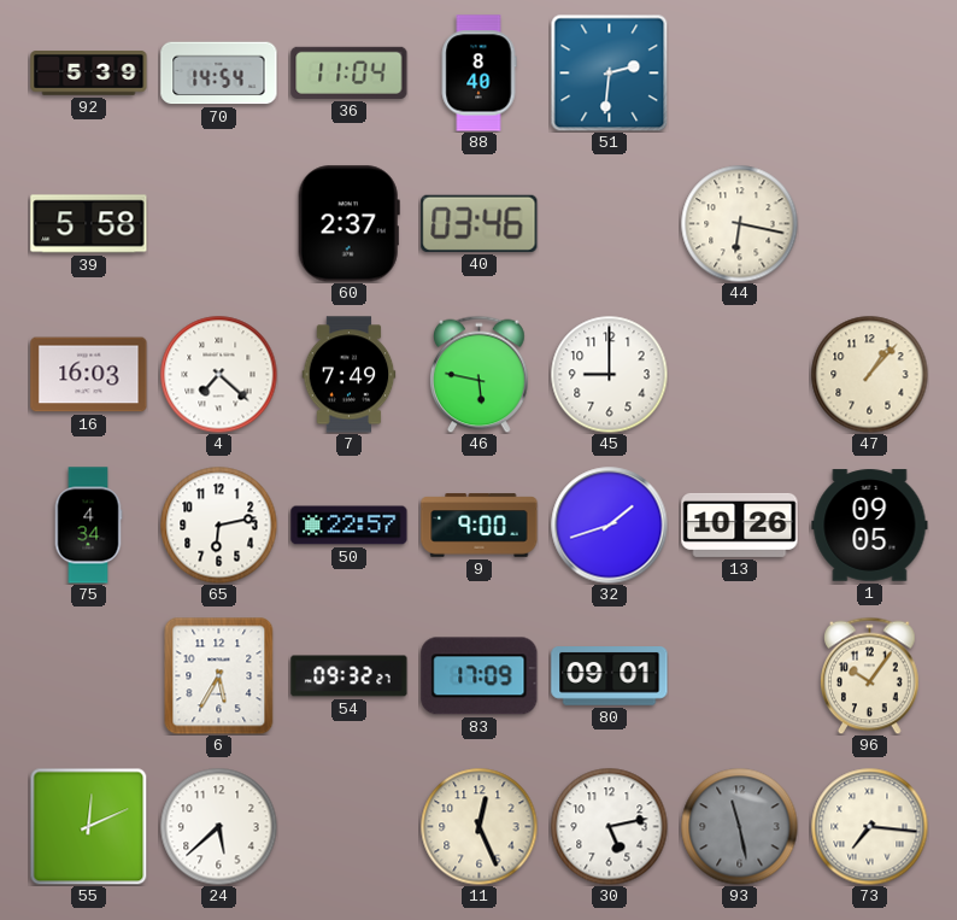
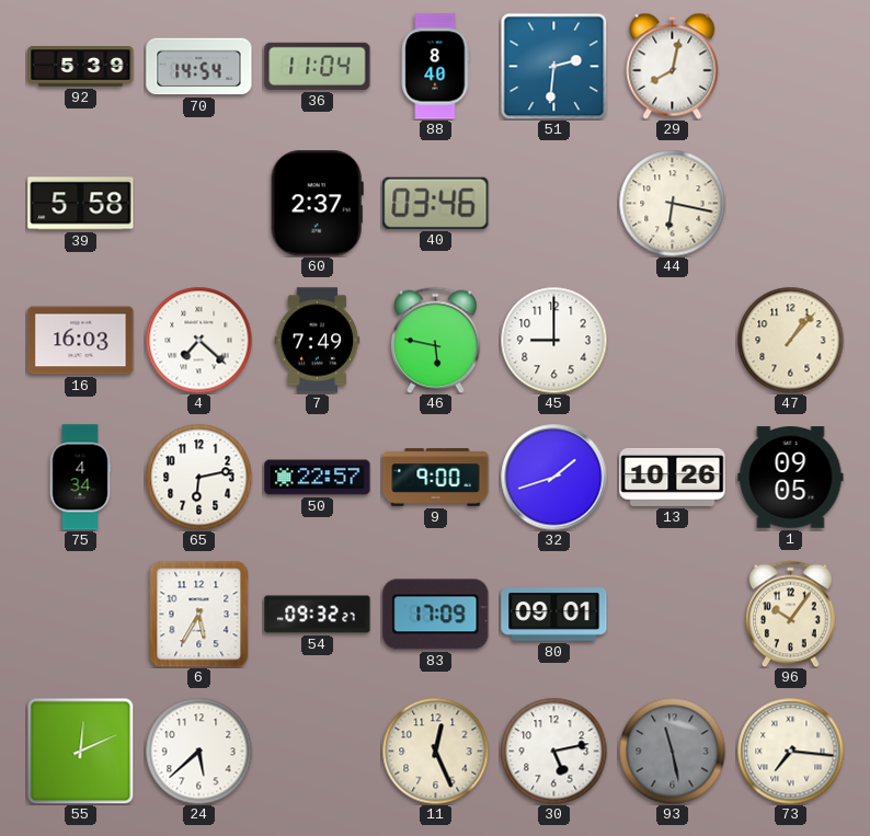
29: none -> 8:02 (673, 66)
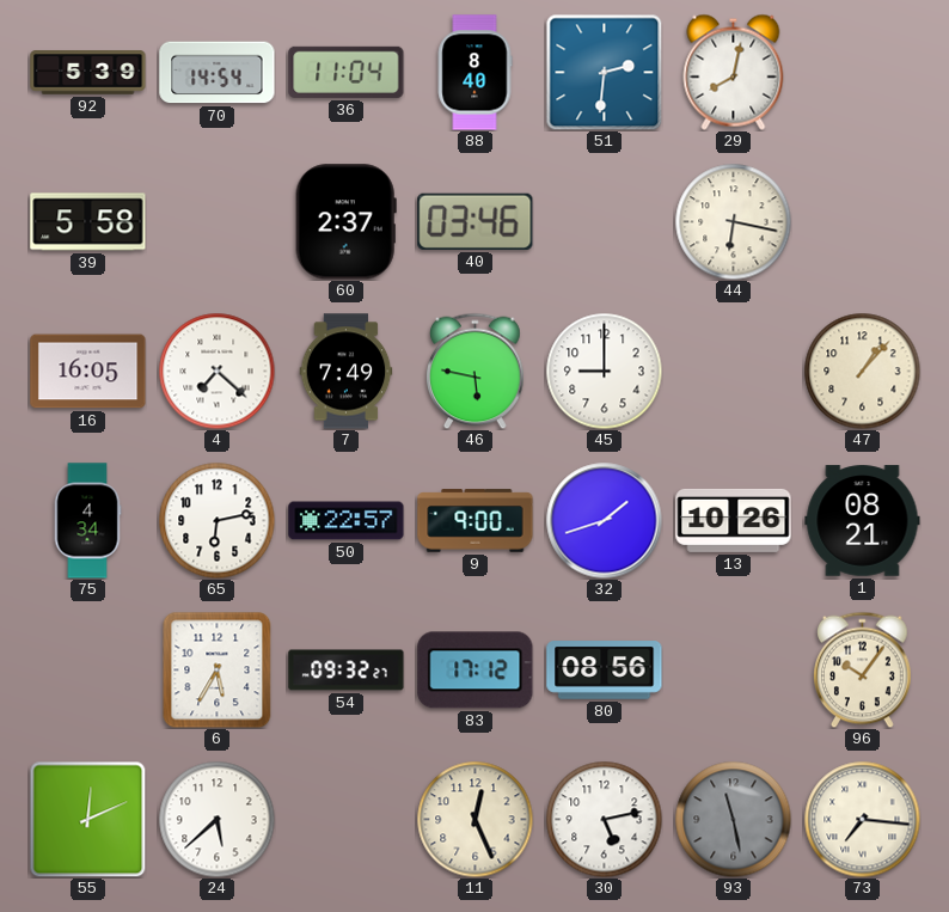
16: 16:03 -> 16:05 (88, 372)
1: 09:05 -> 08:21 (863, 521)
83: 17:09 -> 17:12 (476, 671)
80: 09:01 -> 08:56 (605, 671)
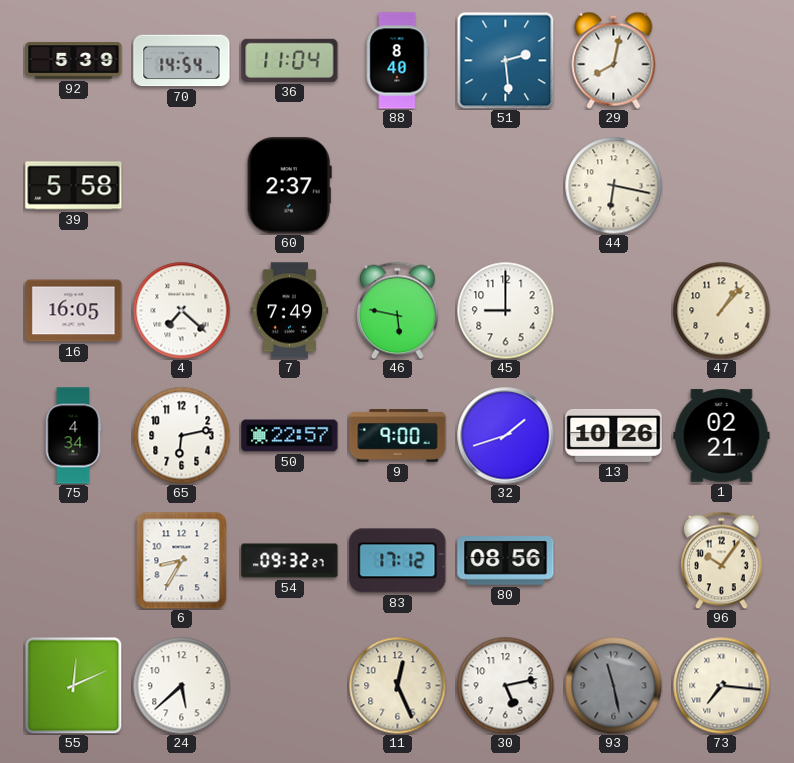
51: 2:31 -> 2:29 (505, 60)
40: 03:46 -> none (476, 221)
1: 08:21 -> 02:21 (722, 436)
6: 5:35 -> 8:35 (182, 560)
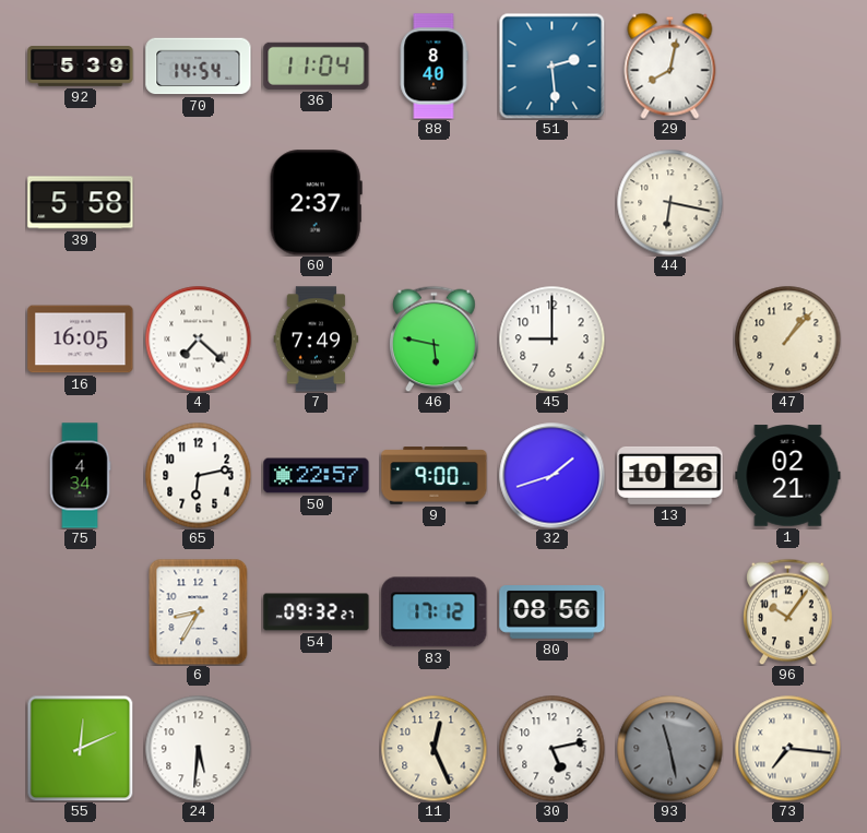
24: 5:38 -> 5:31 (198, 748)
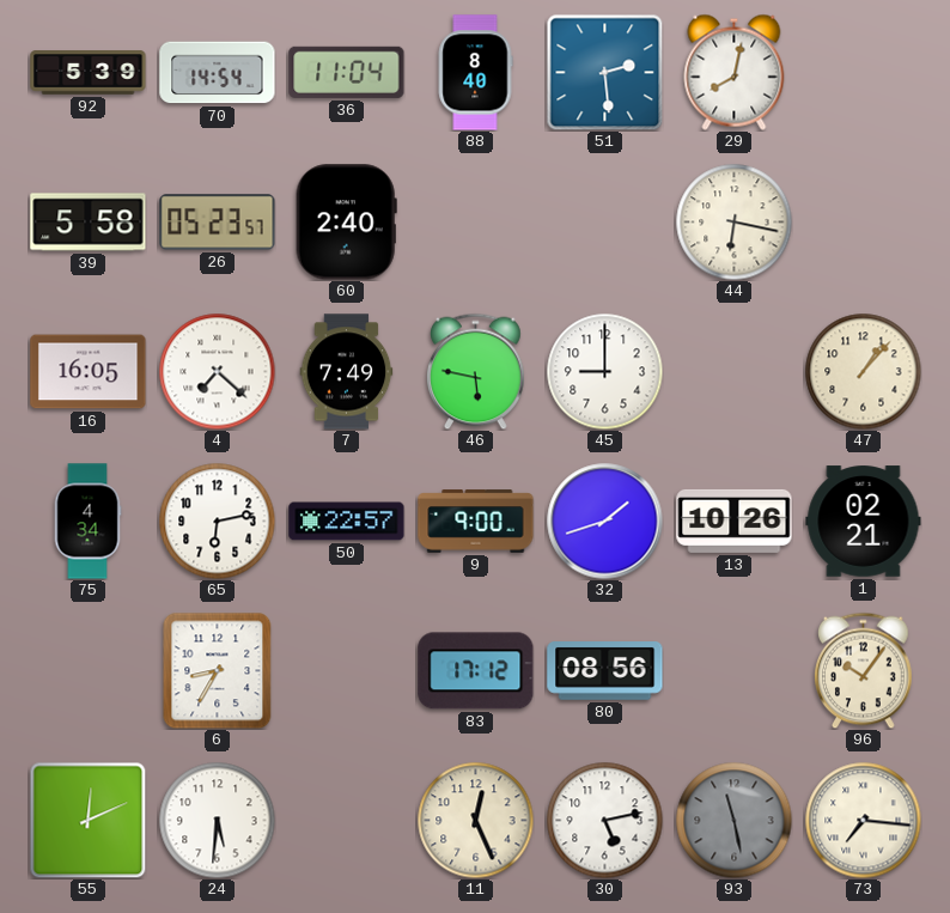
26: none -> 05:23 (218, 223)
60: 2:37 -> 2:40 (346, 223)
54: 09:32 -> none (317, 612)
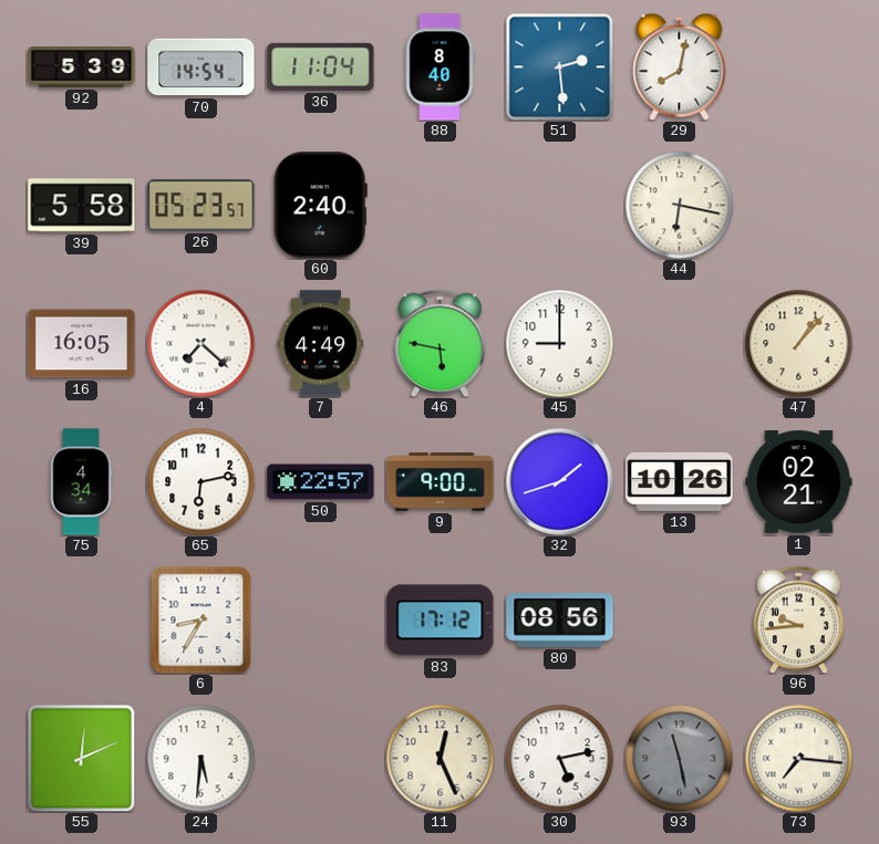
7: 7:49 -> 4:49 (321, 344)
96: 10:06 -> 9:44 (799, 619)
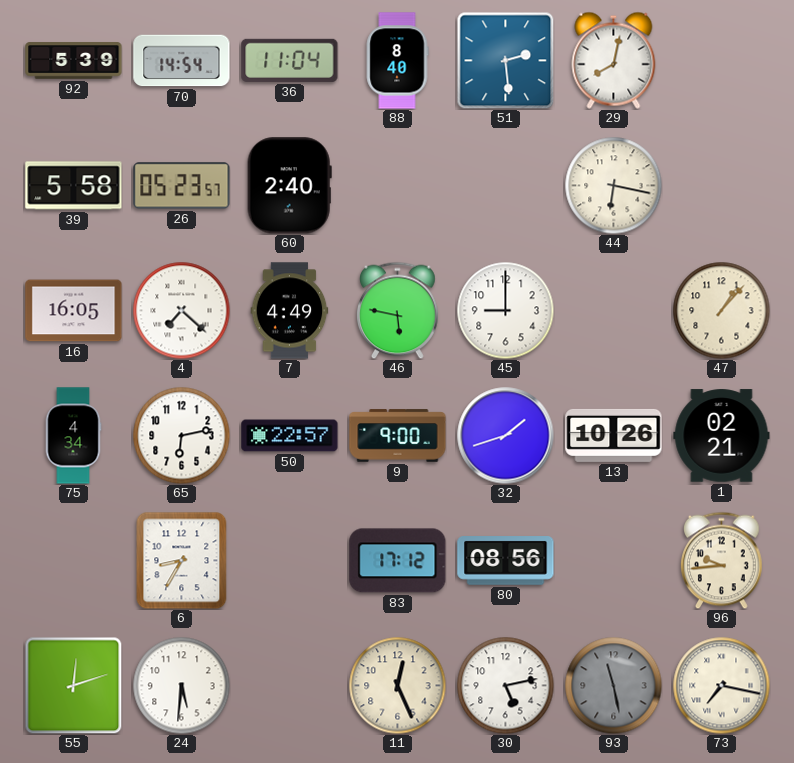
55: 12:11 -> 12:12 (73, 685)
73: 7:16 -> 7:17 (721, 685)
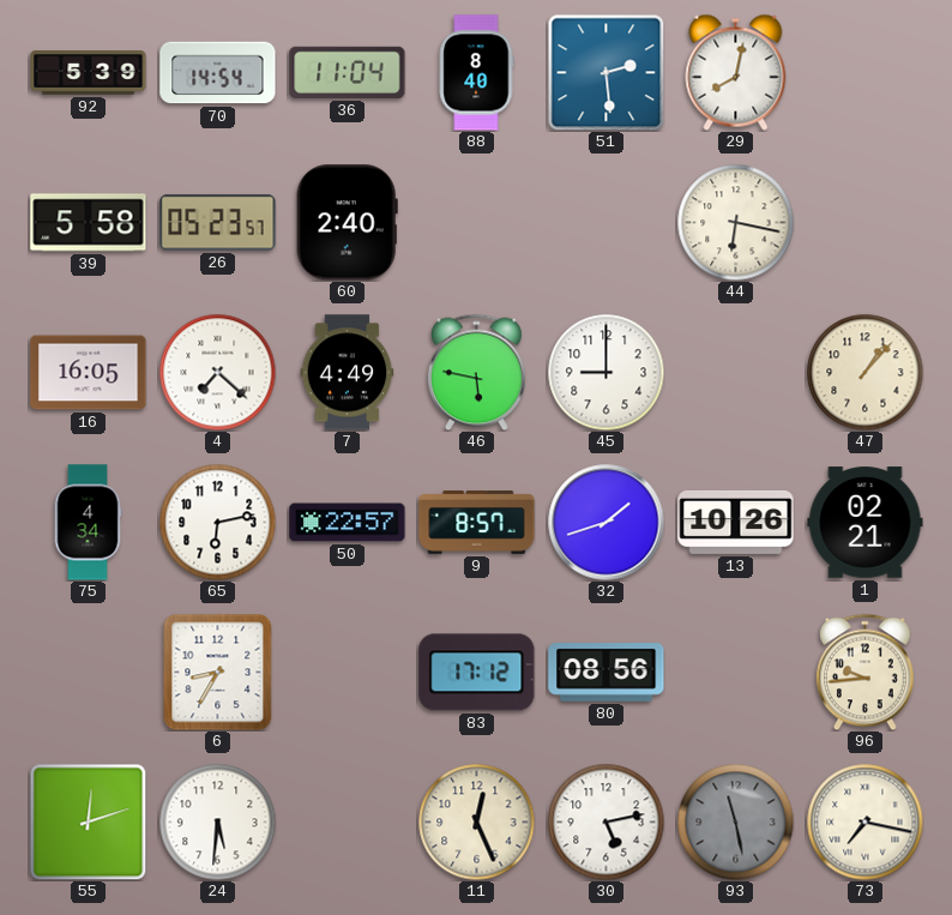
9: 9:00 -> 8:57 (477, 523)
